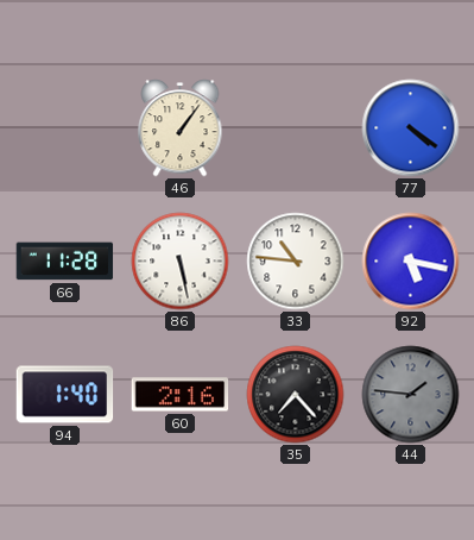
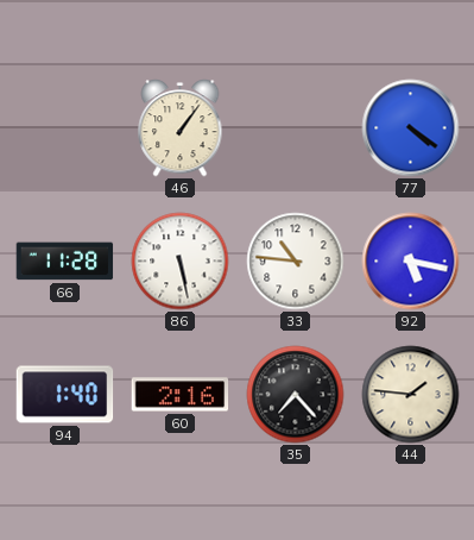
44 dial: grey -> cream (411, 395)
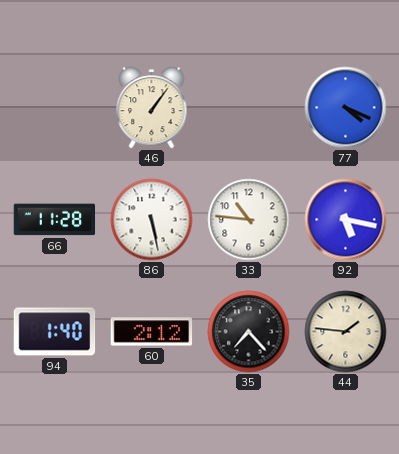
77: 4:21 -> 4:19 (346, 108)
60: 2:16 -> 2:12 (152, 332)
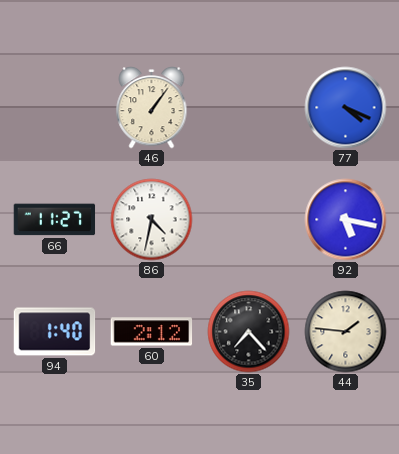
66: 11:28 -> 11:27 (55, 220)
86: 5:28 -> 4:32 (152, 220)
33: 10:46 -> none (249, 220)
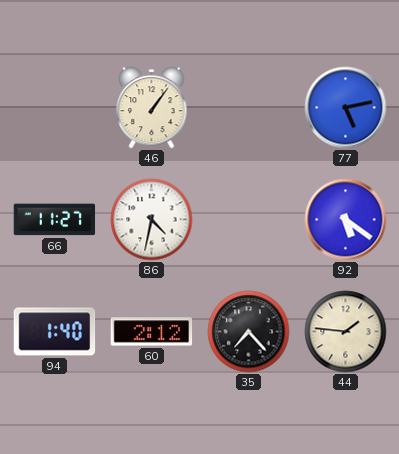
77: 4:19 -> 5:13 (346, 108)
92: 5:17 -> 5:21 (346, 220)
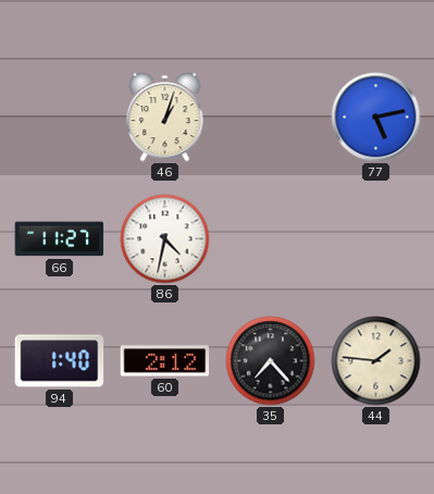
46: 1:06 -> 1:03 (165, 118)
92: 5:21 -> none (346, 220)
